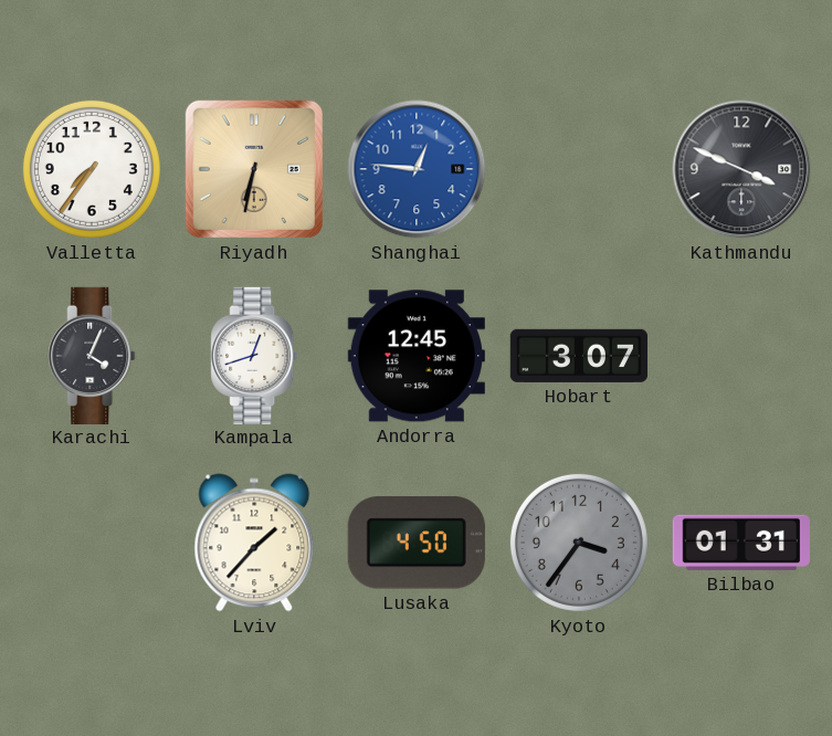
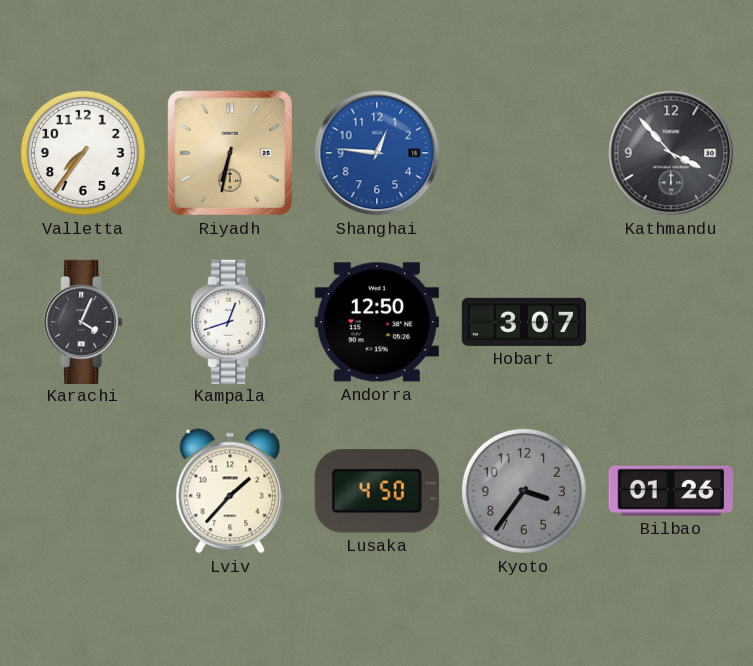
Kathmandu: 3:49 -> 3:53 (671, 153)
Andorra: 12:45 -> 12:50 (377, 322)
Bilbao: 01:31 -> 01:26 (671, 491)
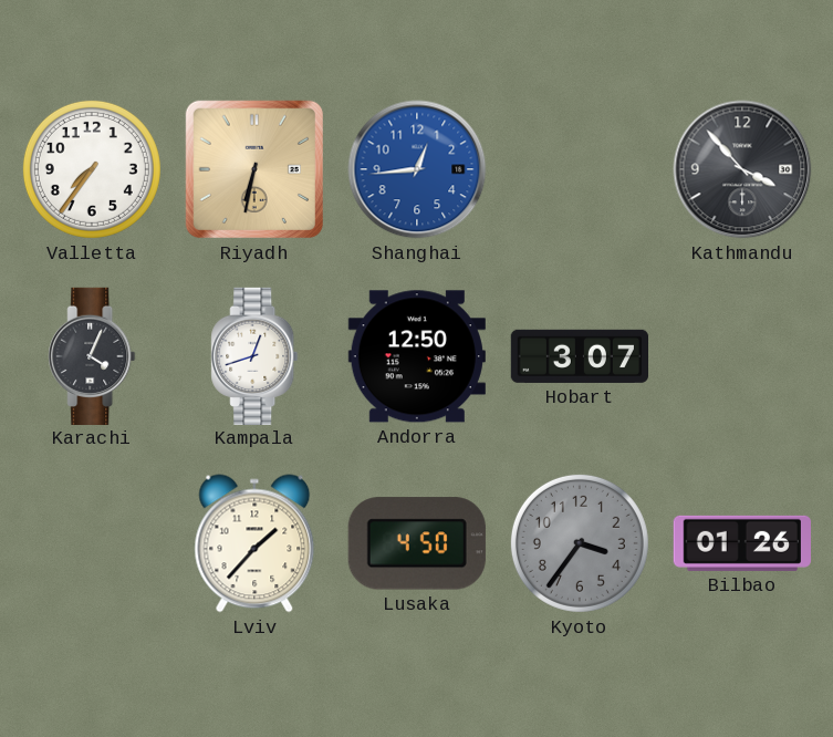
Shanghai: 12:46 -> 12:44 (417, 169)
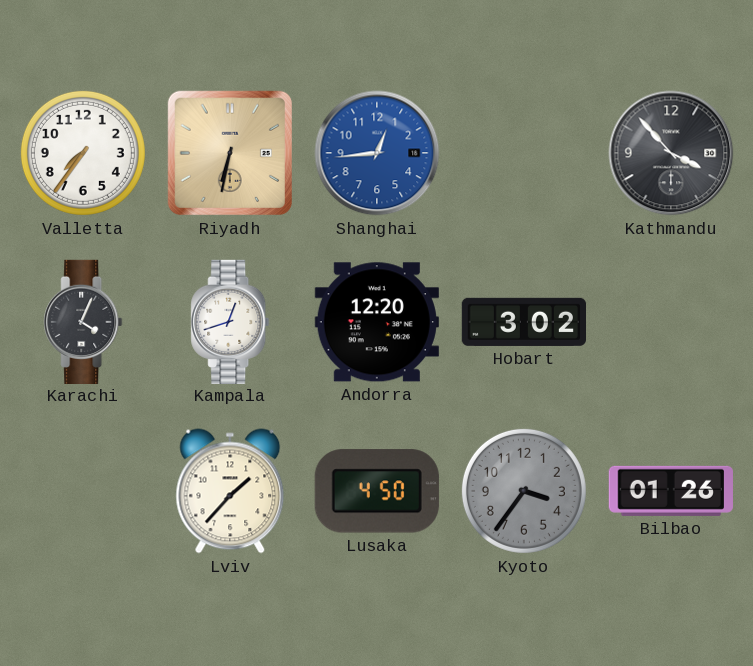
Andorra: 12:50 -> 12:20 (377, 322)
Hobart: 3:07 -> 3:02 (523, 322)
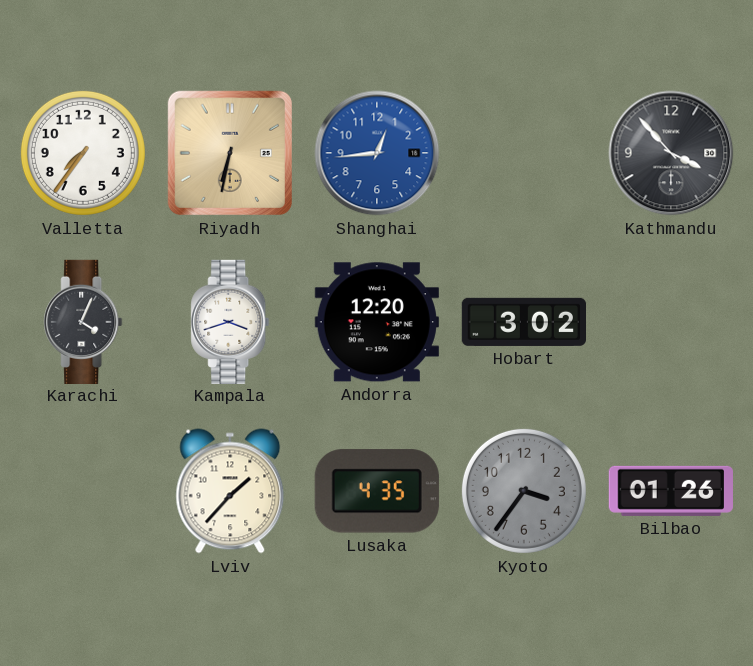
Kampala: 12:42 -> 3:42 (230, 321)
Lusaka: 4:50 -> 4:35 (377, 491)
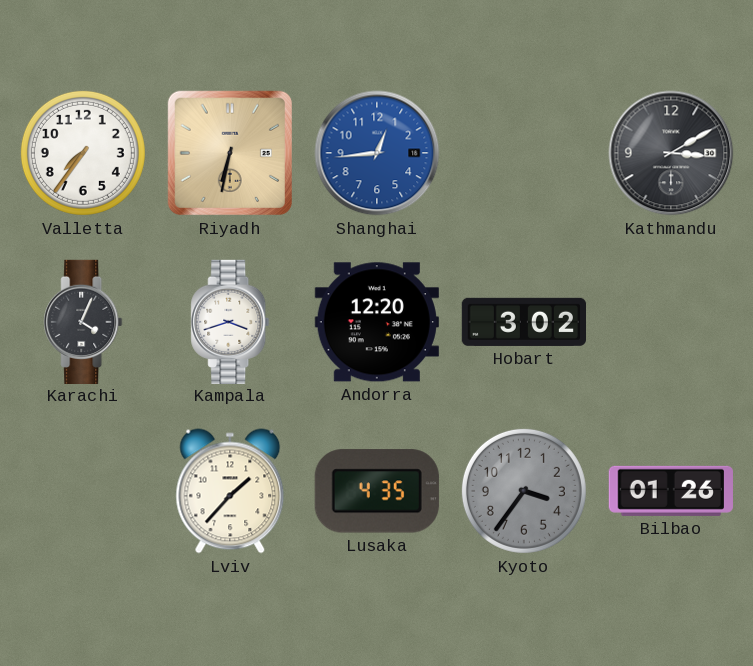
Kathmandu: 3:53 -> 3:10 (671, 153)
